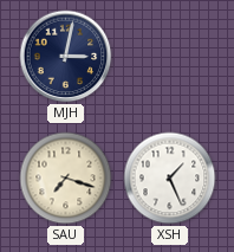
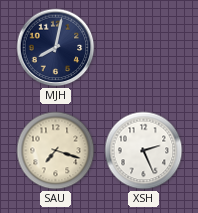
MJH: 3:02 -> 8:02 (56, 48)
XSH: 1:26 -> 2:26 (144, 151)
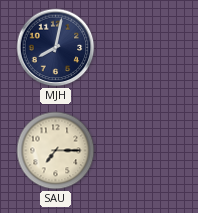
SAU: 7:18 -> 7:15 (56, 151)
XSH: 2:26 -> none (144, 151)
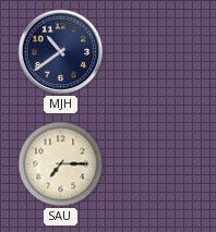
MJH: 8:02 -> 10:39 (61, 52)
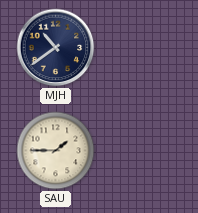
SAU: 7:15 -> 1:45 (56, 151)
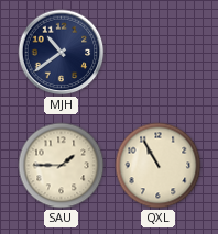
QXL: none -> 10:55 (159, 166)
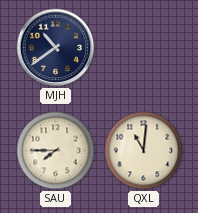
SAU: 1:45 -> 7:45 (56, 151)
QXL: 10:55 -> 11:01 (144, 151)
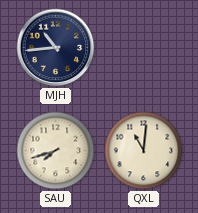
MJH: 10:39 -> 10:44 (56, 48)
SAU: 7:45 -> 7:42 (56, 151)
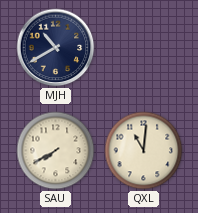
MJH: 10:44 -> 10:40 (56, 48)
SAU: 7:42 -> 7:40 (56, 151)
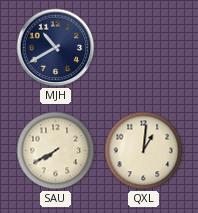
QXL: 11:01 -> 1:01 (144, 151)
